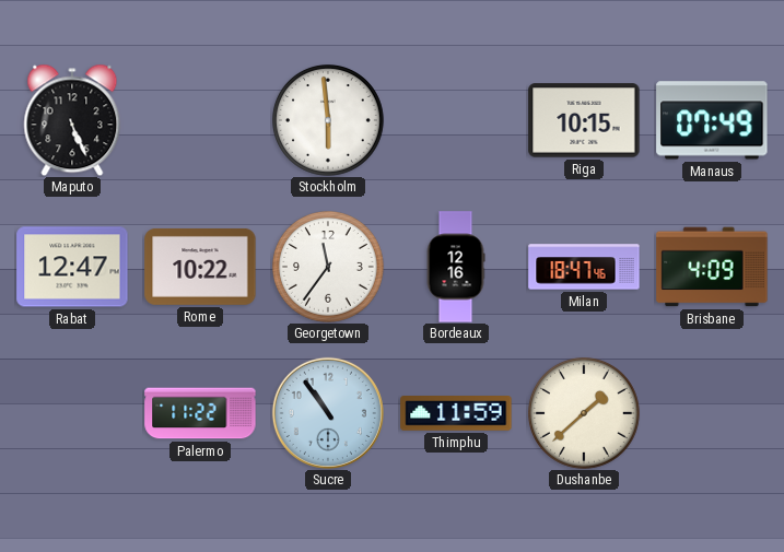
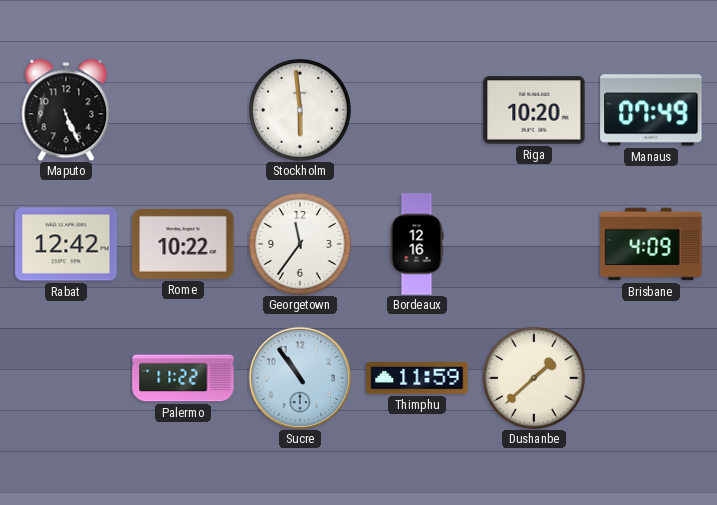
Riga: 10:15 -> 10:20 (534, 110)
Rabat: 12:47 -> 12:42 (66, 244)
Milan: 18:47 -> none (584, 267)
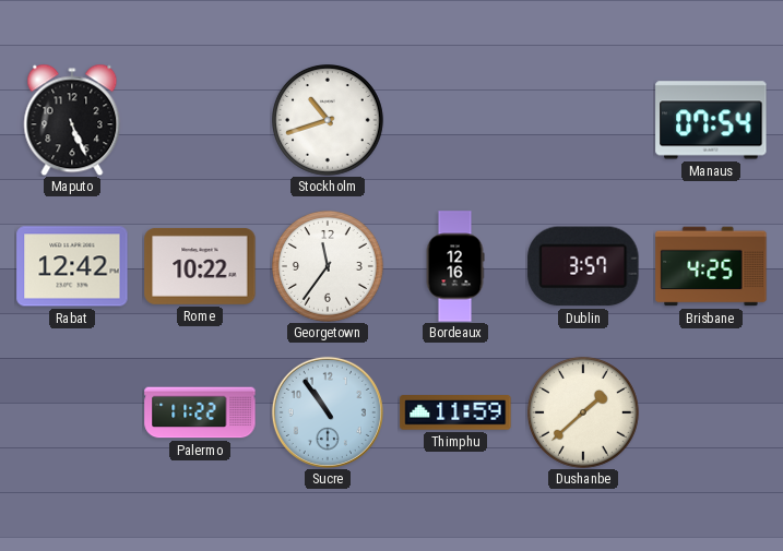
Stockholm: 5:59 -> 10:42 (329, 121)
Riga: 10:20 -> none (534, 110)
Manaus: 07:49 -> 07:54 (711, 120)
Dublin: none -> 3:57 (583, 266)
Brisbane: 4:09 -> 4:25 (711, 266)
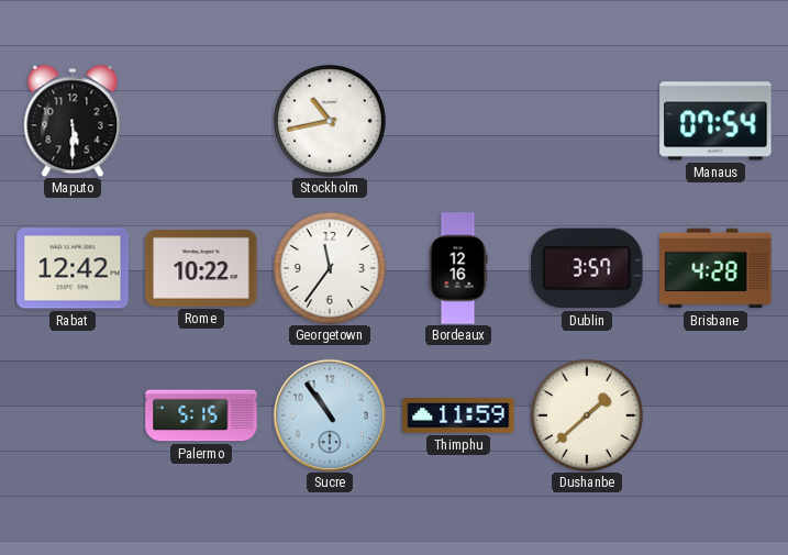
Maputo: 5:26 -> 5:30 (73, 121)
Stockholm: 10:42 -> 10:43 (331, 122)
Brisbane: 4:25 -> 4:28 (715, 268)
Palermo: 11:22 -> 5:15 (201, 415)
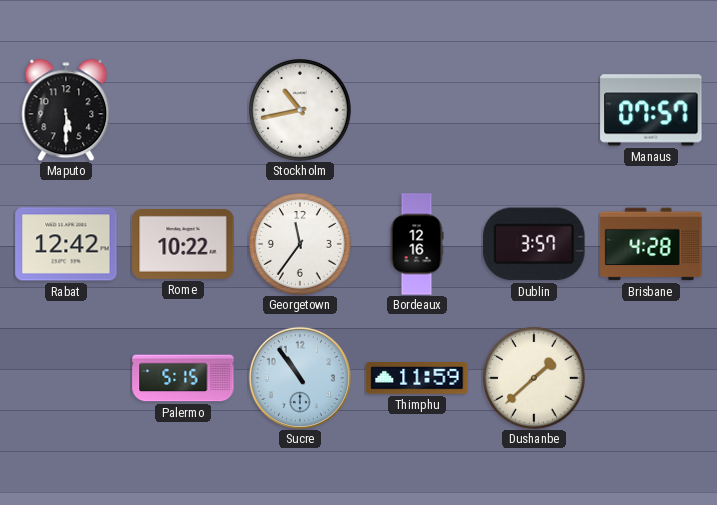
Manaus: 07:54 -> 07:57 (651, 110)
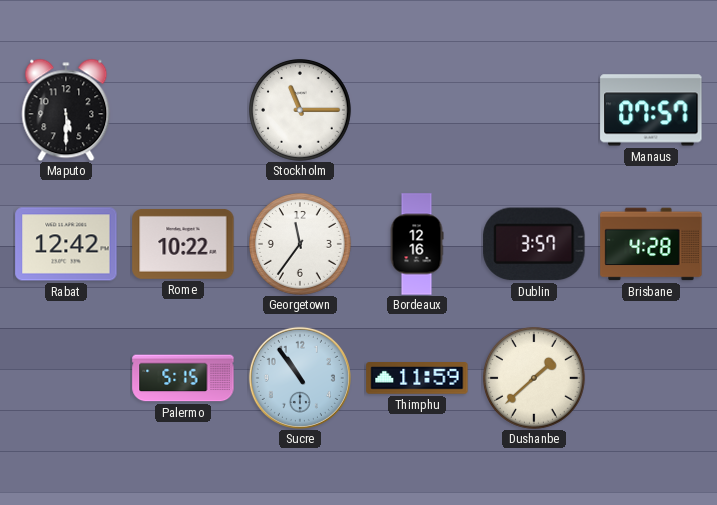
Stockholm: 10:43 -> 11:15 (301, 111)
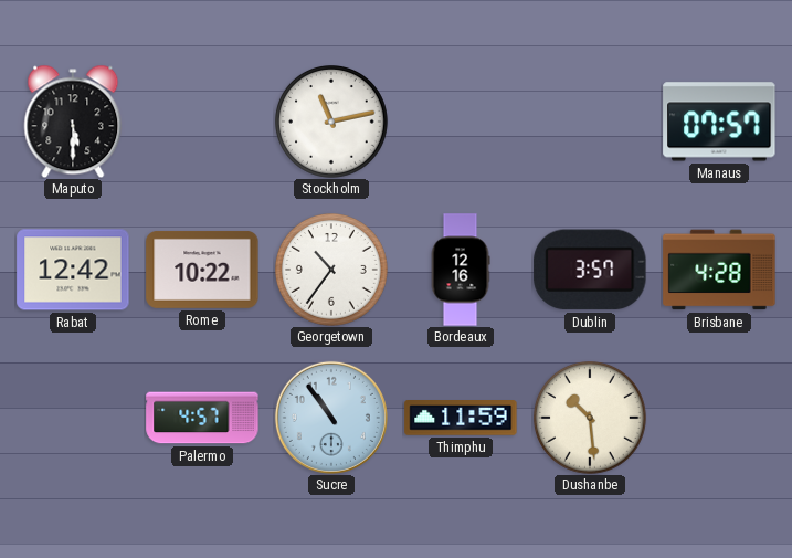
Stockholm: 11:15 -> 11:13 (332, 123)
Georgetown: 11:36 -> 10:36 (332, 271)
Palermo: 5:15 -> 4:57 (202, 418)
Dushanbe: 1:38 -> 10:29 (591, 419)
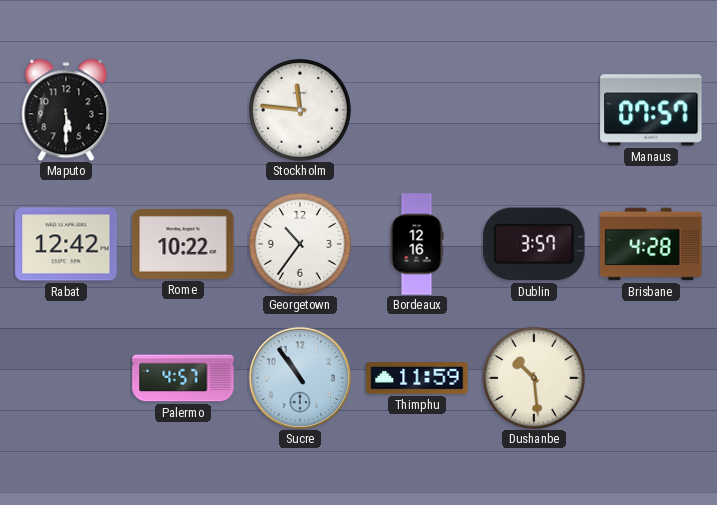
Stockholm: 11:13 -> 11:46 (301, 111)
